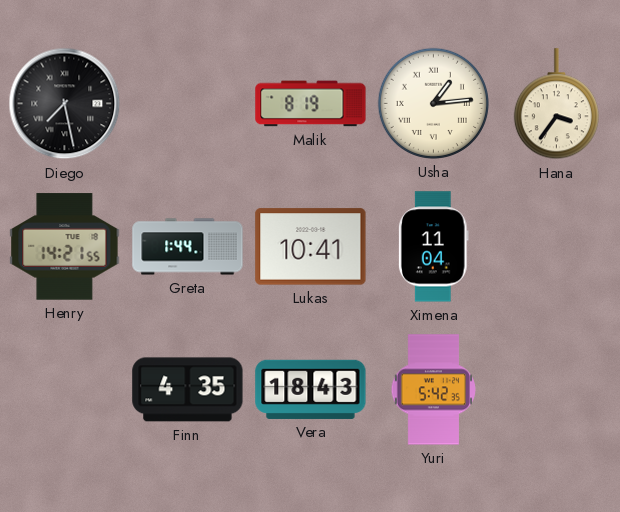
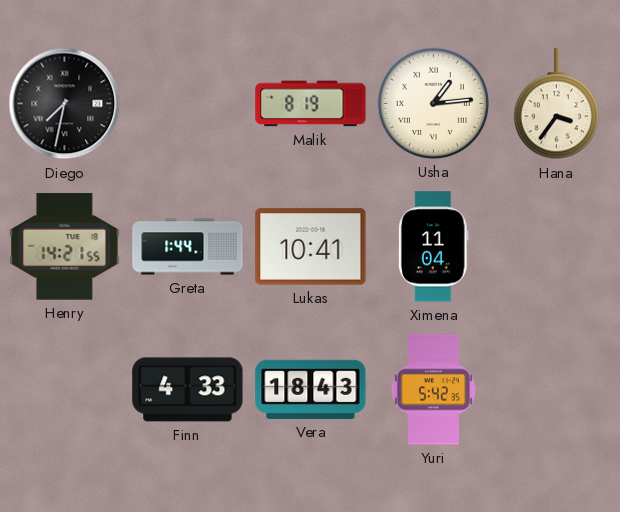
Diego: 7:28 -> 7:32 (65, 104)
Finn: 4:35 -> 4:33 (188, 390)
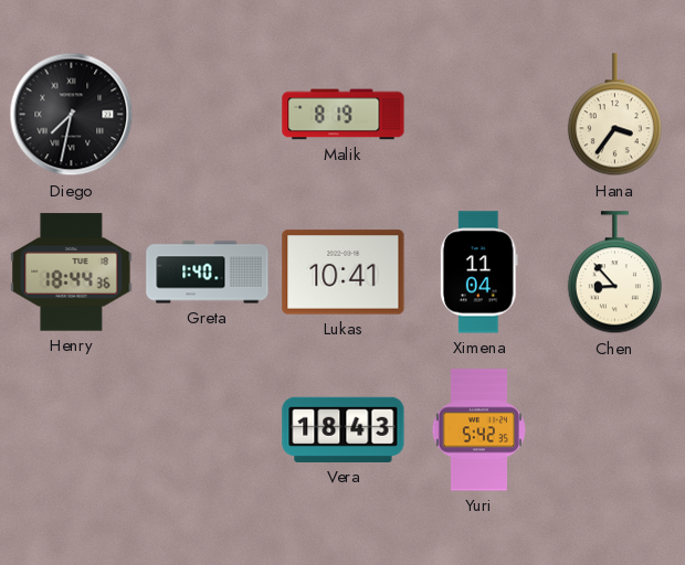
Usha: 1:14 -> none (433, 103)
Henry: 14:21 -> 18:44 (72, 273)
Greta: 1:44 -> 1:40 (208, 273)
Chen: none -> 8:53 (614, 273)
Finn: 4:33 -> none (188, 390)
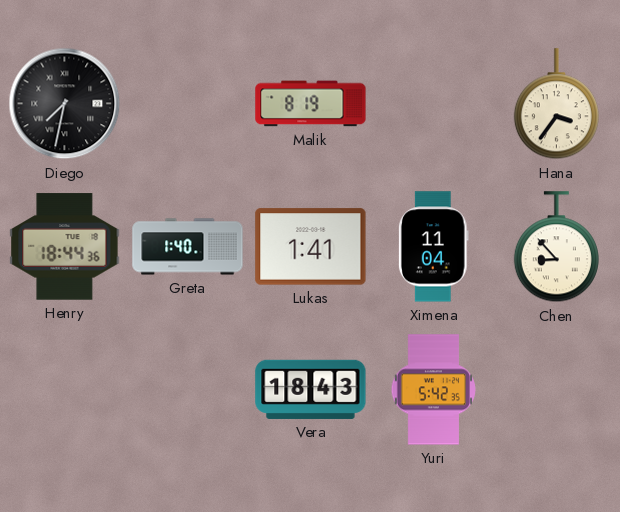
Lukas: 10:41 -> 1:41 (311, 247)
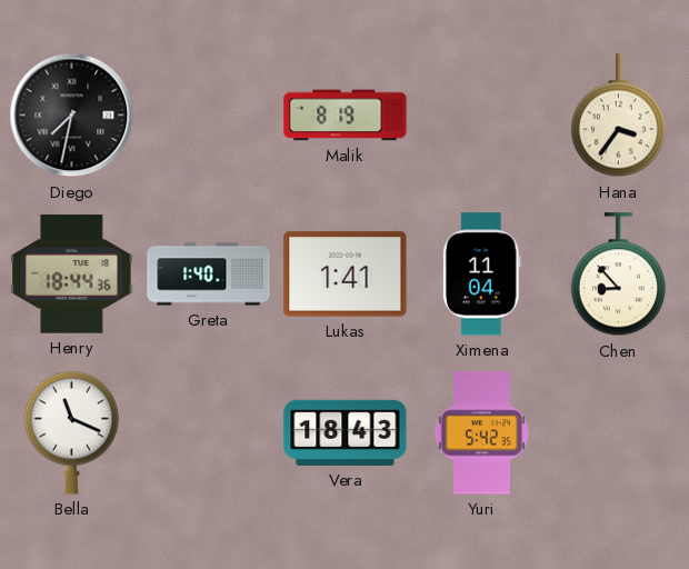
Bella: none -> 11:19 (71, 432)
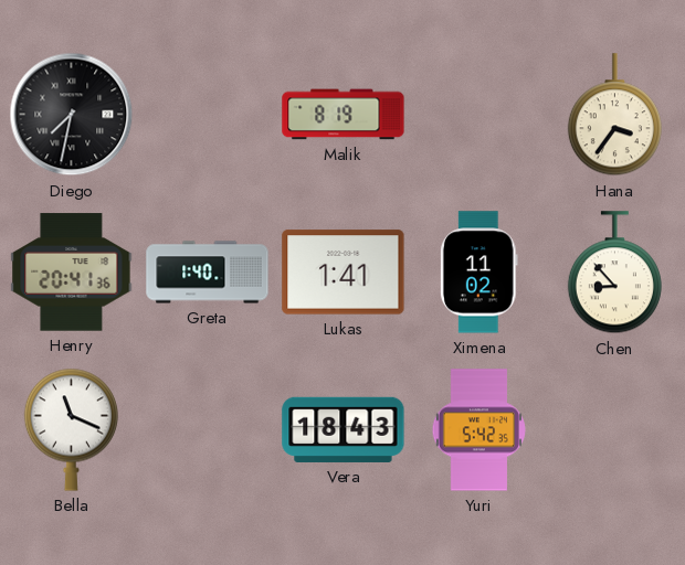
Henry: 18:44 -> 20:41 (72, 273)
Ximena: 11:04 -> 11:02 (478, 273)
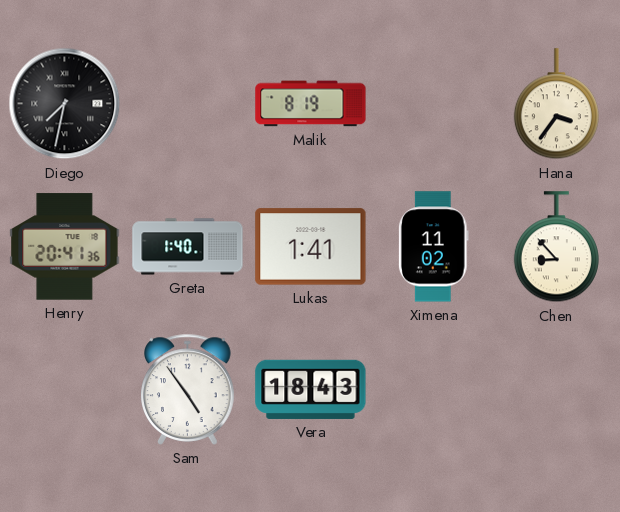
Bella: 11:19 -> none (71, 429)
Sam: none -> 4:54 (188, 389)
Yuri: 5:42 -> none (478, 430)
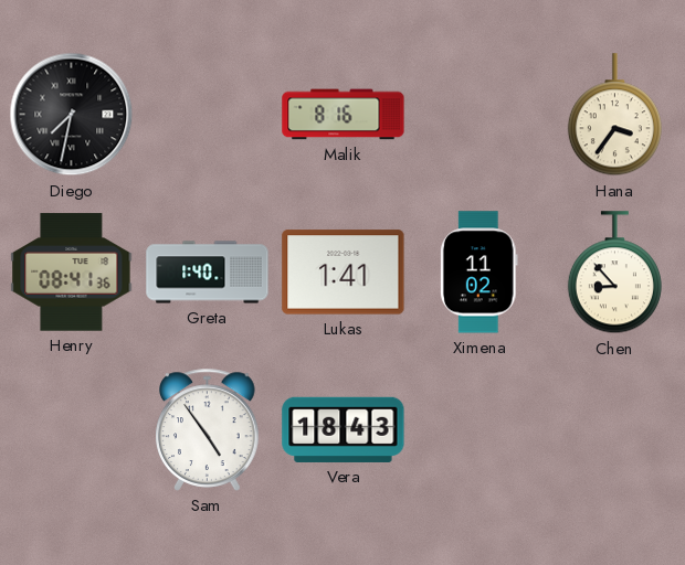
Malik: 8:19 -> 8:16 (344, 115)
Henry: 20:41 -> 08:41 (72, 273)
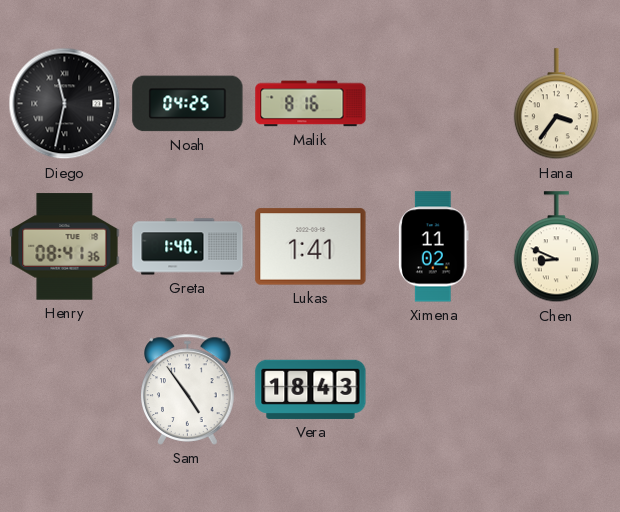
Diego: 7:32 -> 11:32 (65, 104)
Noah: none -> 04:25 (188, 104)
Chen: 8:53 -> 8:49 (556, 247)
